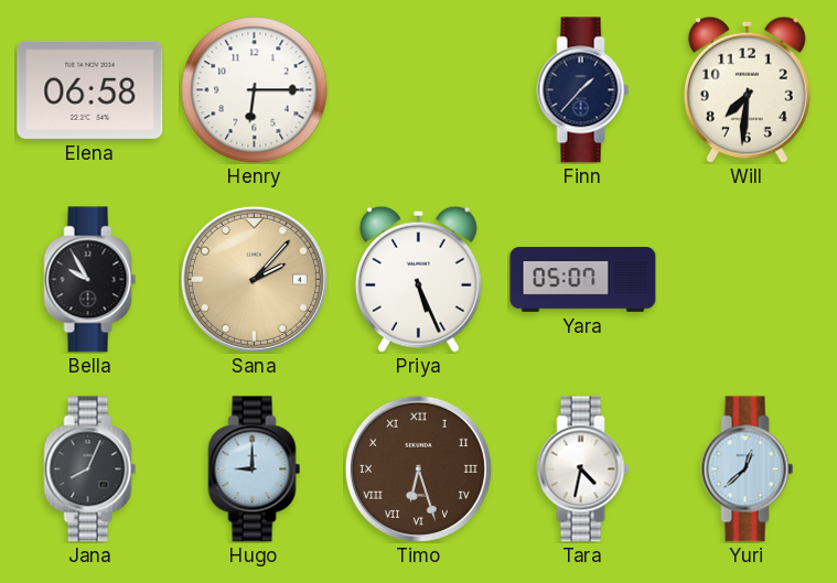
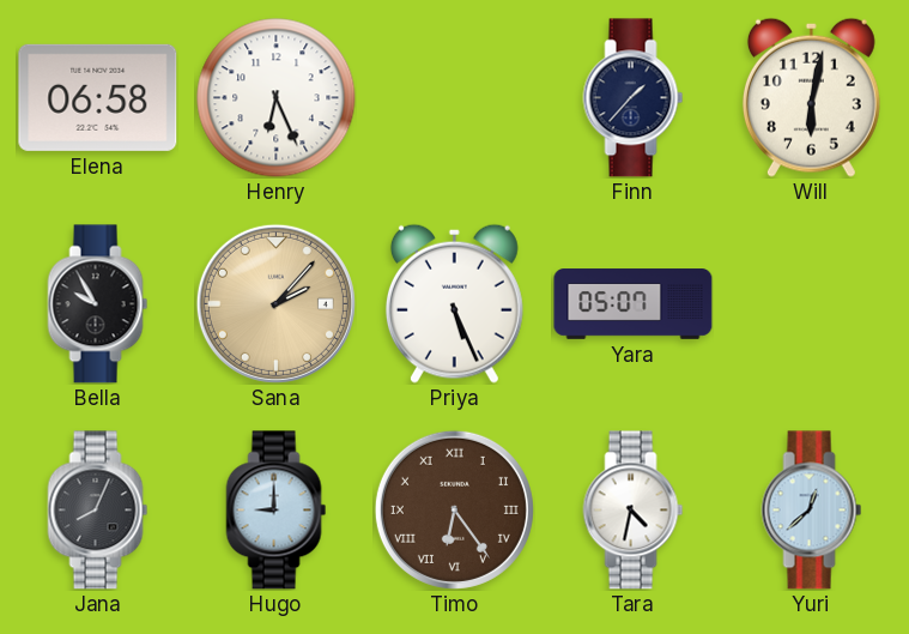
Henry: 6:15 -> 6:26 (277, 98)
Will: 7:31 -> 6:02 (811, 97)
Timo: 6:27 -> 6:24 (454, 509)
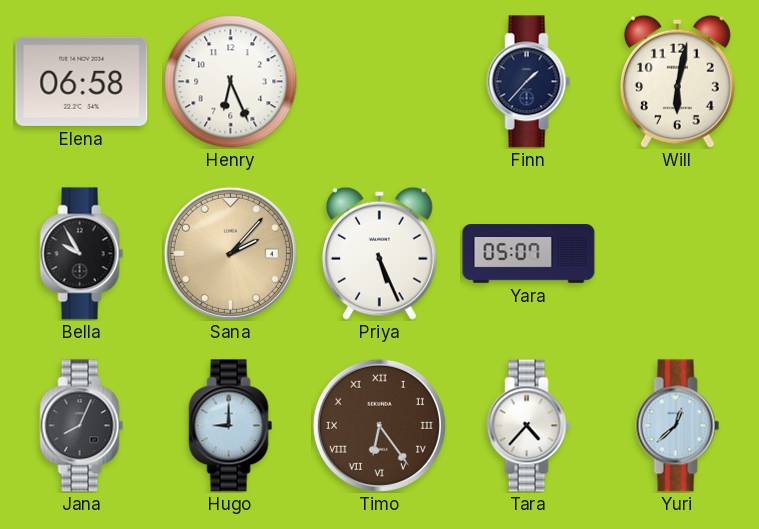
Tara: 4:32 -> 4:37 (529, 426)
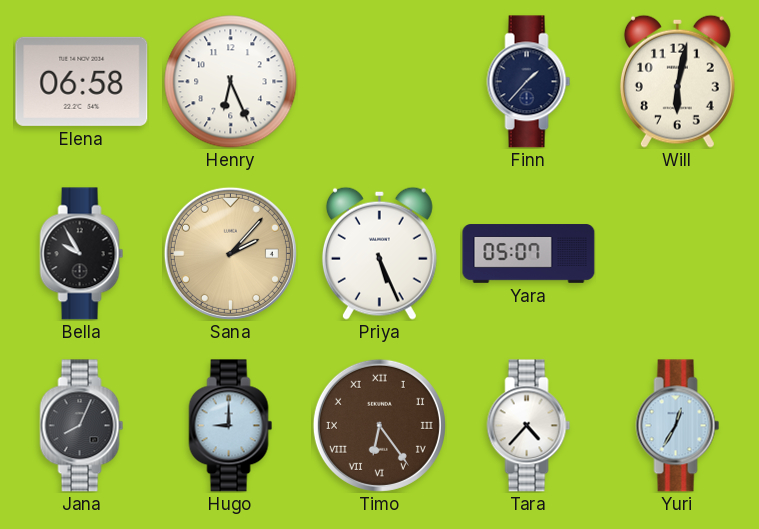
Yuri: 12:38 -> 12:35 (678, 426)
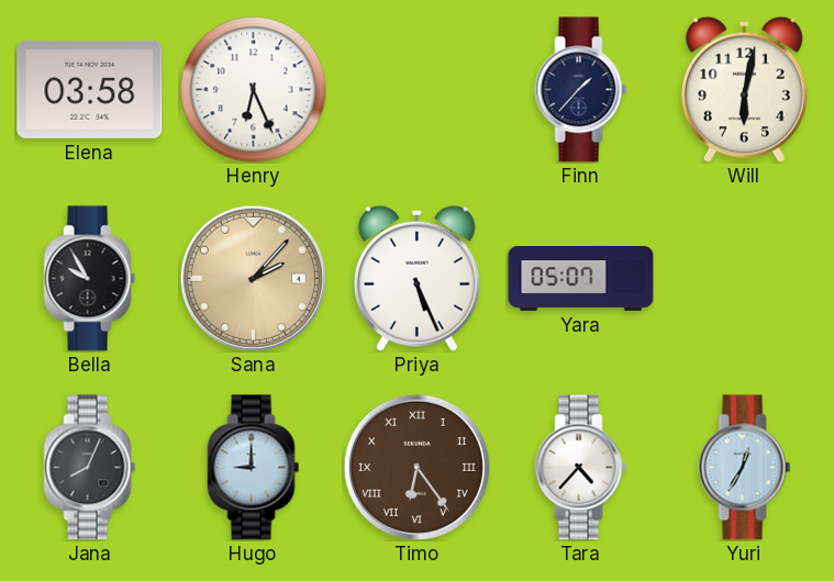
Elena: 06:58 -> 03:58 (90, 89)
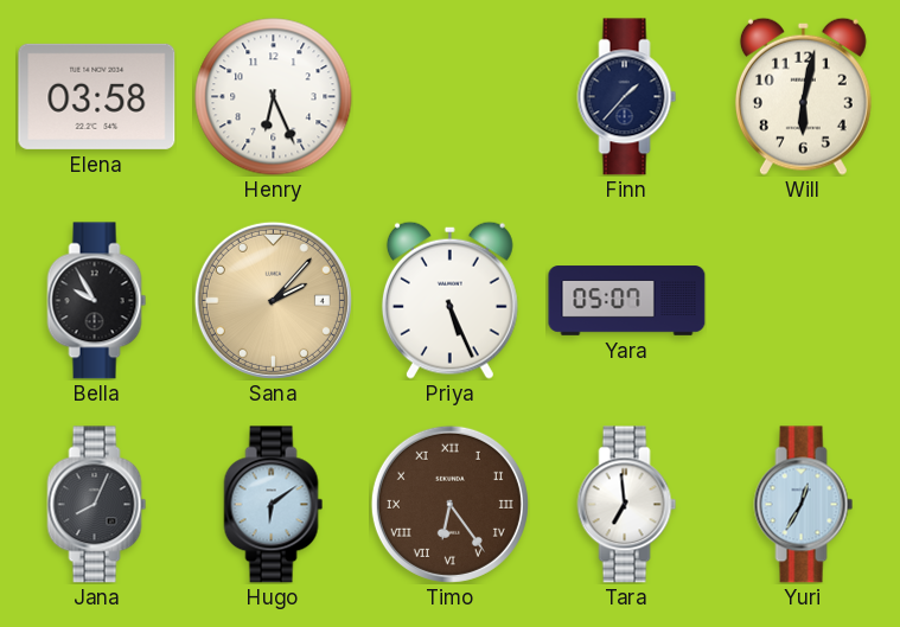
Hugo: 9:00 -> 6:09 (274, 505)
Tara: 4:37 -> 6:59 (627, 505)
